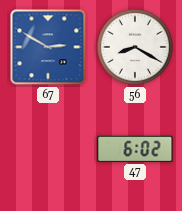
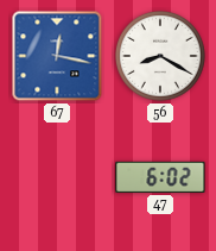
67: 2:50 -> 12:17 (57, 56)
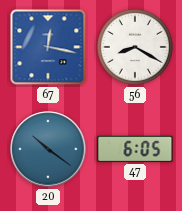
20: none -> 10:21 (48, 149)
47: 6:02 -> 6:05 (135, 149)
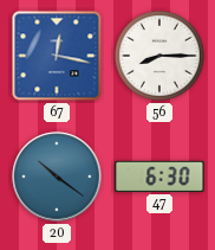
56: 8:20 -> 8:15 (159, 56)
47: 6:05 -> 6:30 (159, 177)
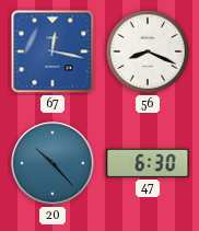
56: 8:15 -> 8:19 (148, 51)
20: 10:21 -> 10:23 (52, 163)
